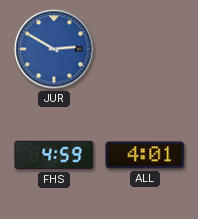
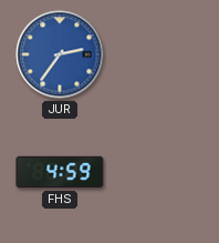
JUR: 2:50 -> 2:36 (60, 54)
ALL: 4:01 -> none (145, 155)
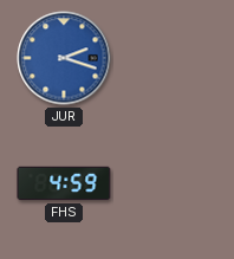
JUR: 2:36 -> 2:18 (64, 58)
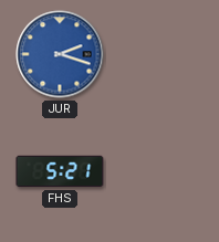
FHS: 4:59 -> 5:21 (60, 171)
